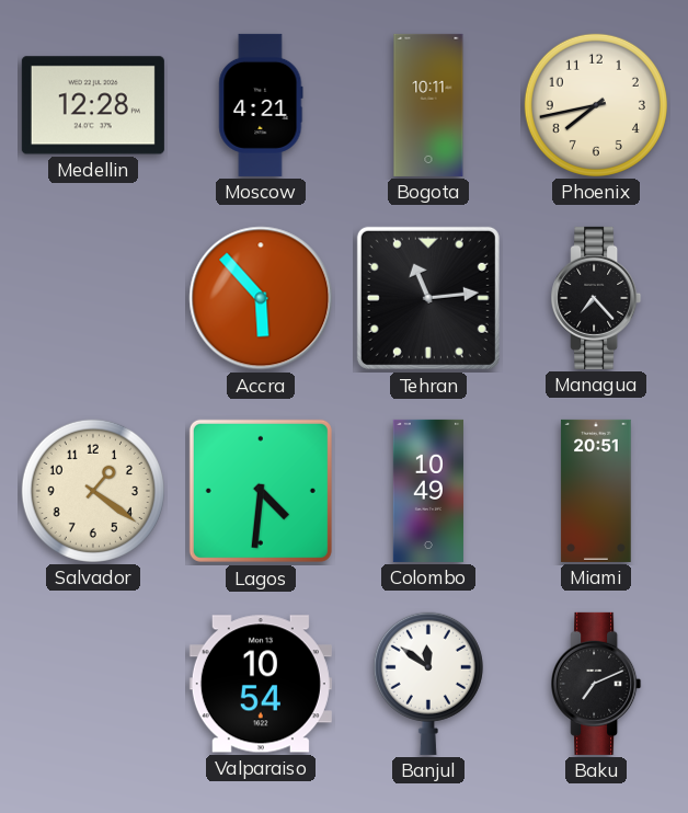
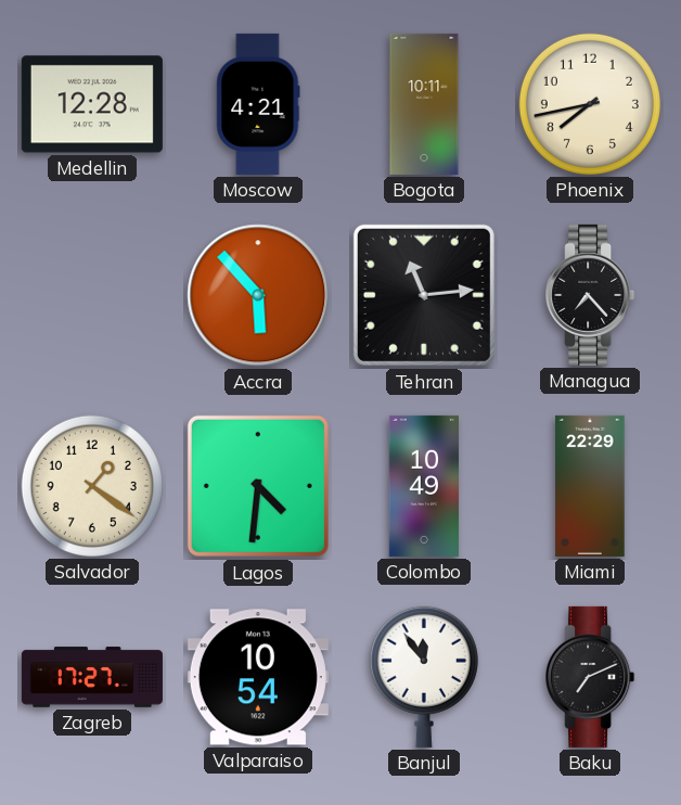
Miami: 20:51 -> 22:29 (590, 486)
Zagreb: none -> 17:27 (92, 677)
Banjul: 11:51 -> 11:54 (424, 677)
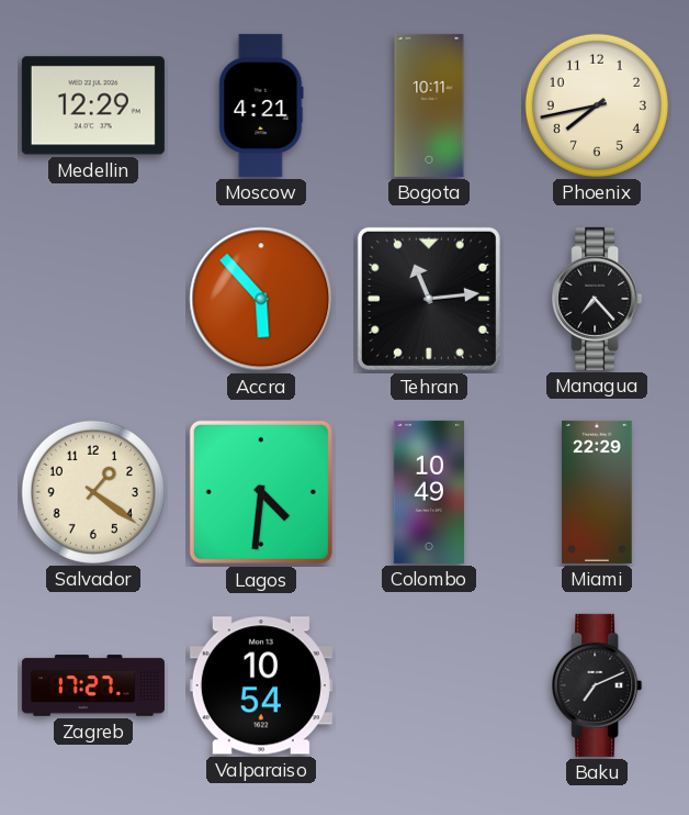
Medellin: 12:28 -> 12:29 (93, 105)
Banjul: 11:54 -> none (424, 677)
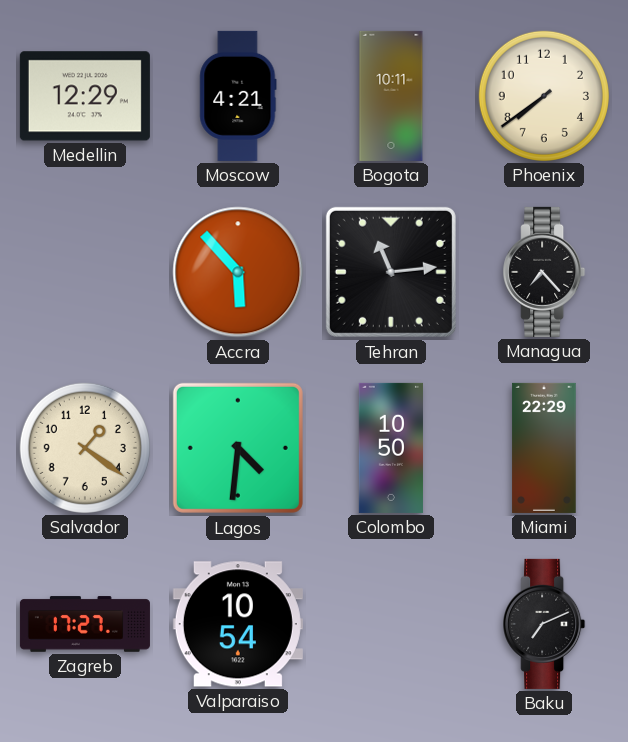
Phoenix: 7:43 -> 7:39 (544, 96)
Colombo: 10:49 -> 10:50 (391, 448)
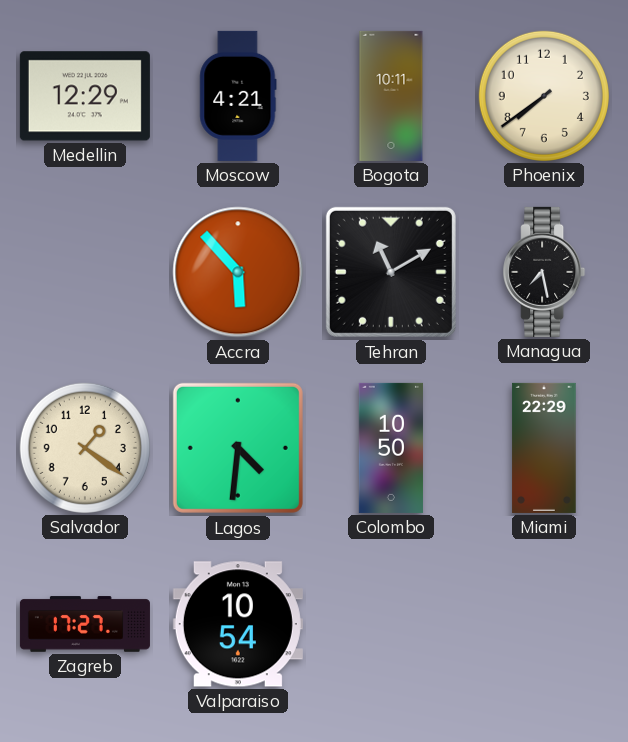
Tehran: 11:14 -> 11:10 (391, 272)
Managua: 7:23 -> 7:28 (544, 272)
Baku: 7:11 -> none (544, 624)
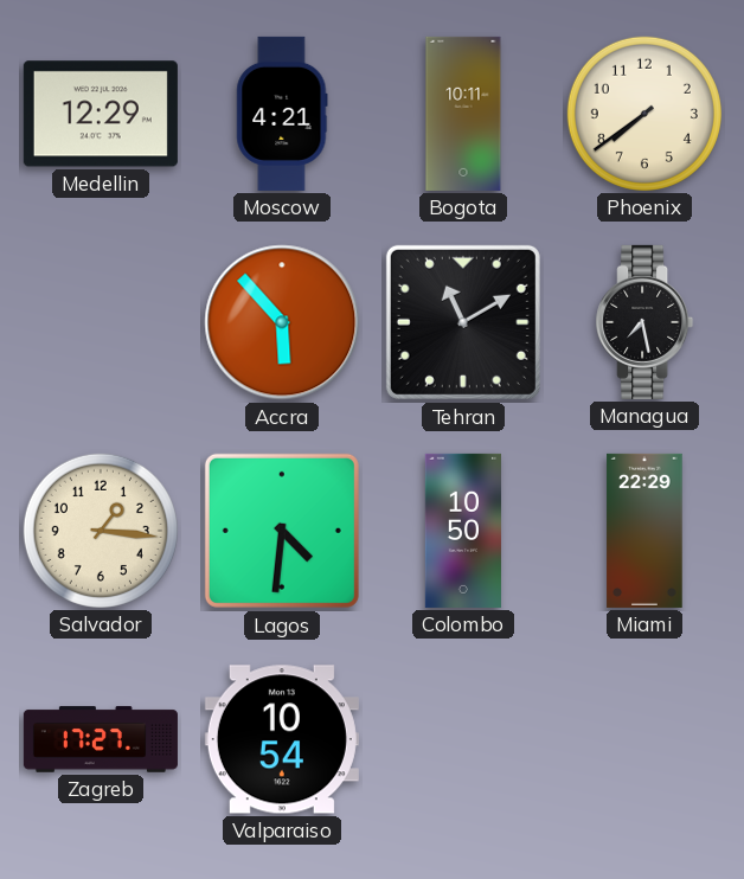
Salvador: 1:21 -> 1:16 (101, 531)
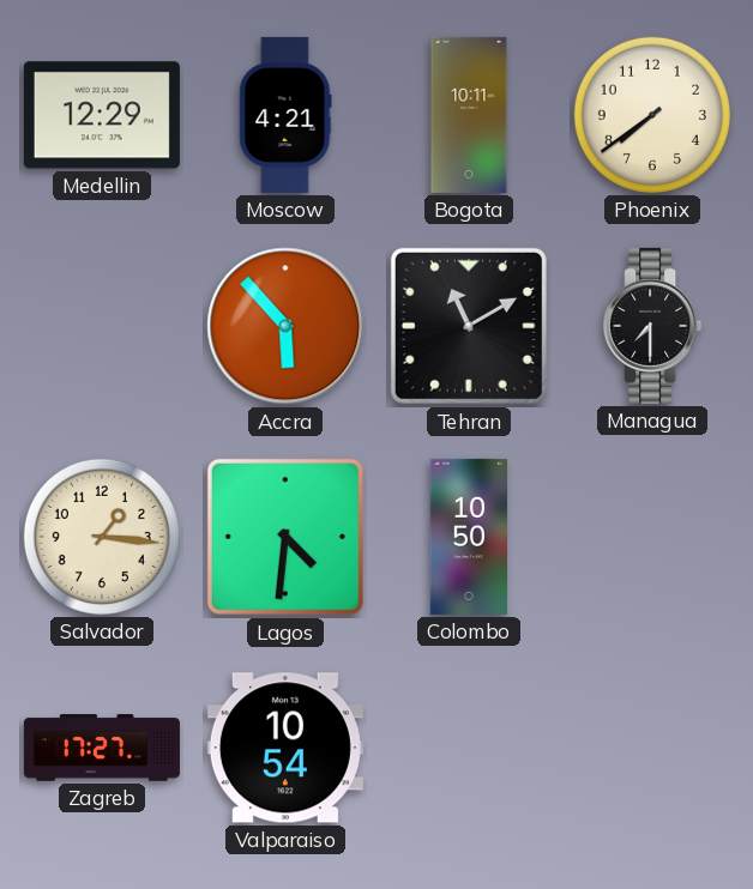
Managua: 7:28 -> 7:30 (652, 326)
Miami: 22:29 -> none (644, 531)
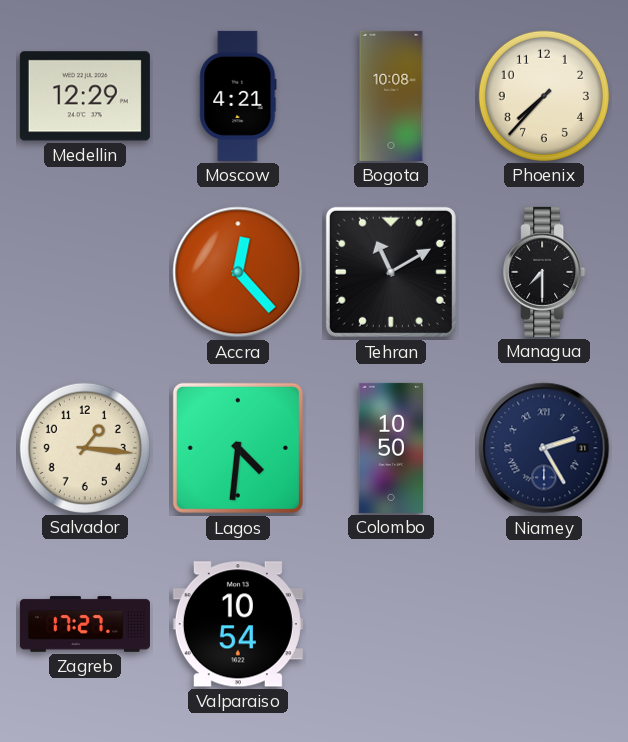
Bogota: 10:11 -> 10:08 (391, 96)
Phoenix: 7:39 -> 7:37 (544, 96)
Accra: 5:53 -> 12:23 (238, 272)
Niamey: none -> 2:25 (544, 448)
